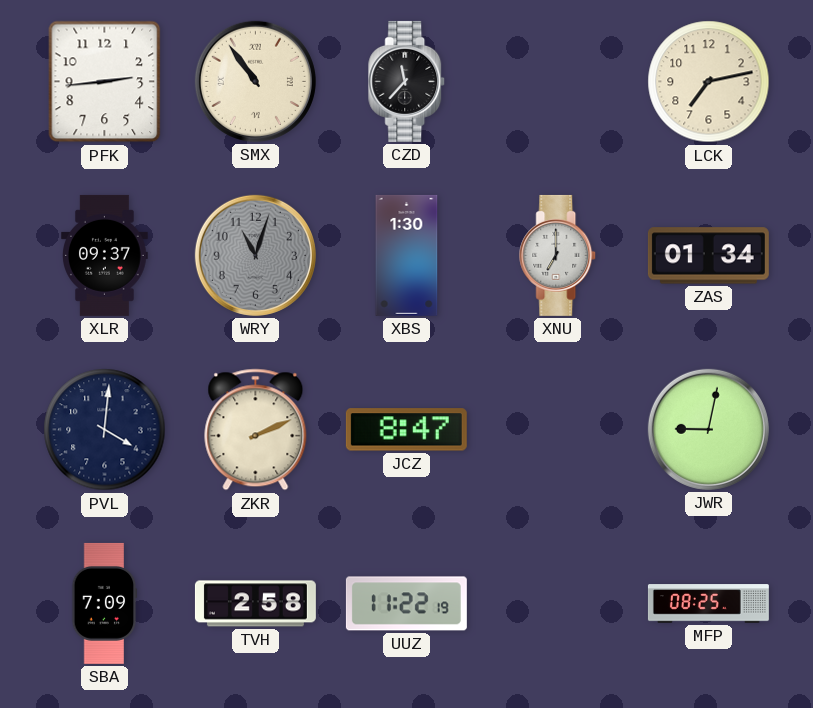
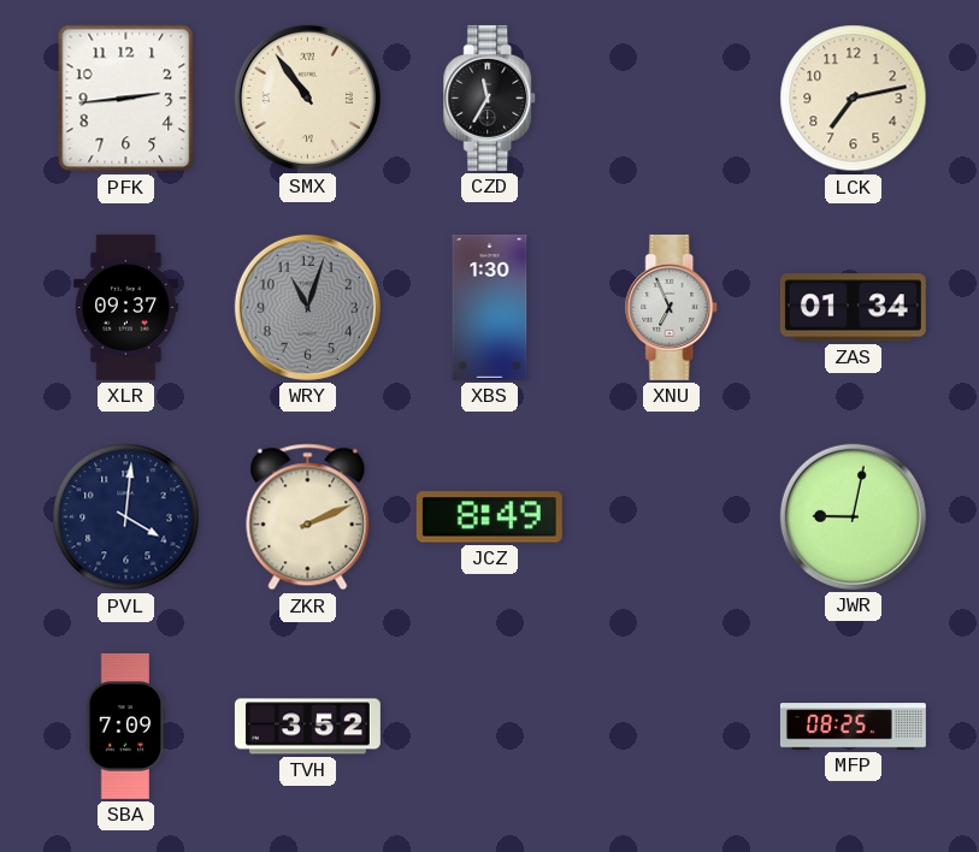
CZD: 11:37 -> 11:35 (490, 97)
XNU: 7:00 -> 6:56 (672, 307)
JCZ: 8:47 -> 8:49 (489, 517)
TVH: 2:58 -> 3:52 (307, 727)
UUZ: 11:22 -> none (406, 604)
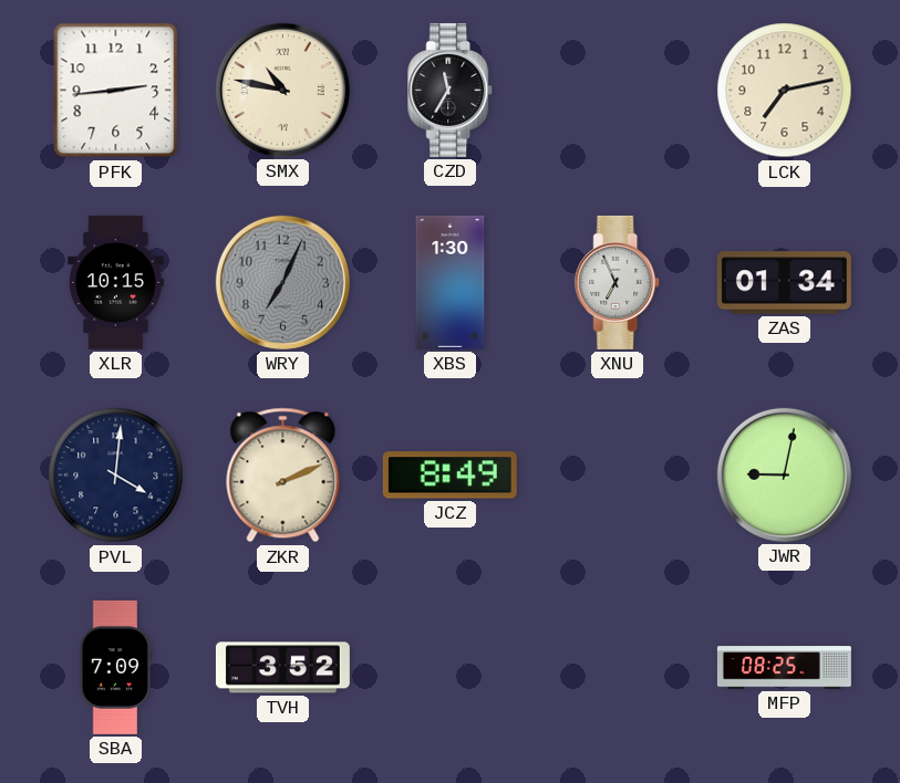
SMX: 10:54 -> 10:47 (282, 90)
XLR: 09:37 -> 10:15 (116, 282)
WRY: 11:03 -> 7:04 (282, 282)
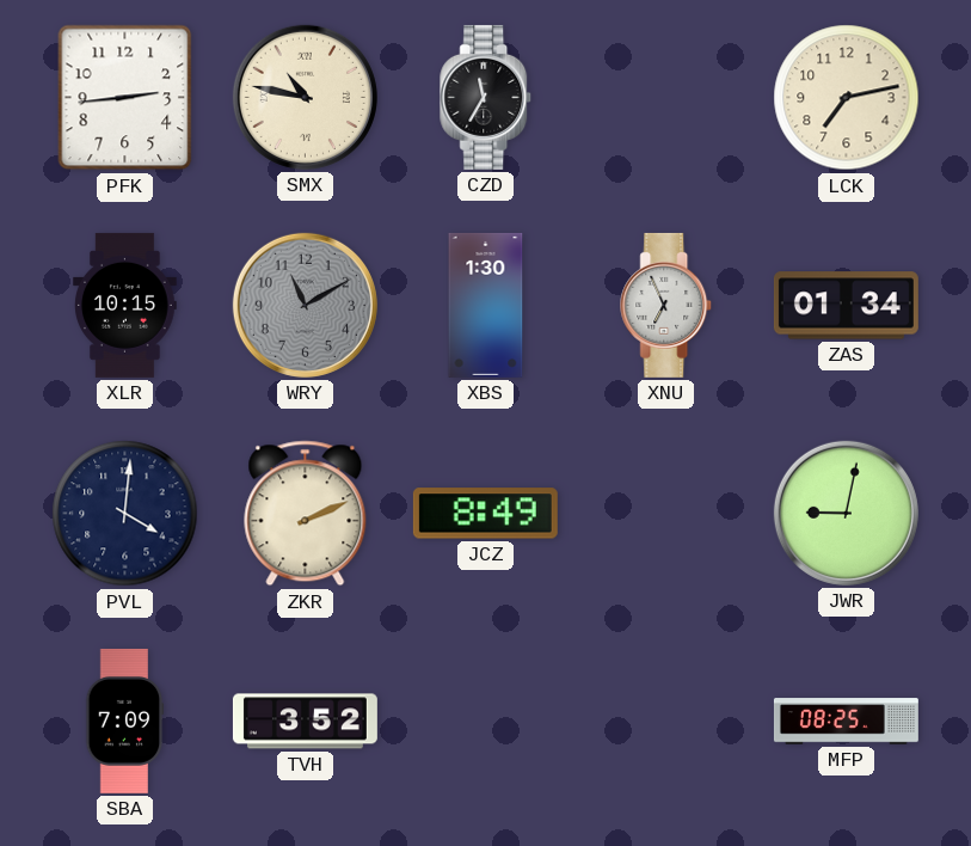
WRY: 7:04 -> 11:10 (305, 305)
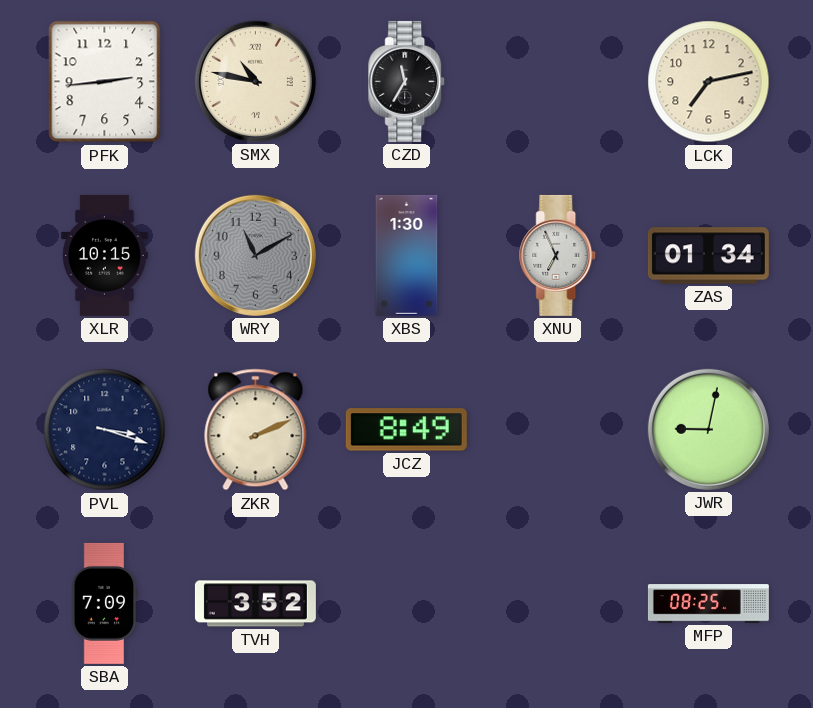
PVL: 4:01 -> 3:18 (105, 430)
